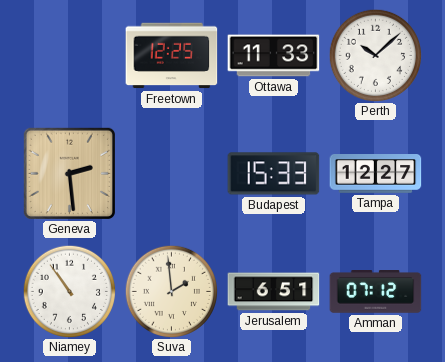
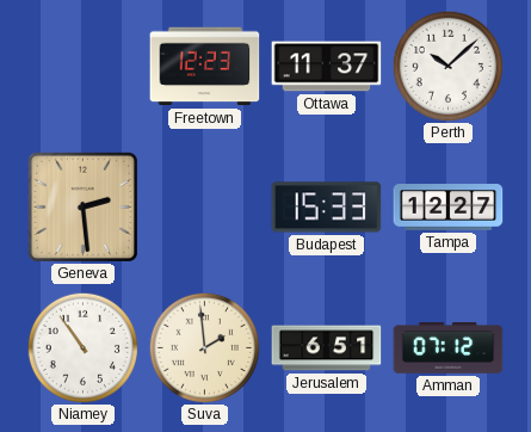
Freetown: 12:25 -> 12:23 (205, 67)
Ottawa: 11:33 -> 11:37 (327, 67)
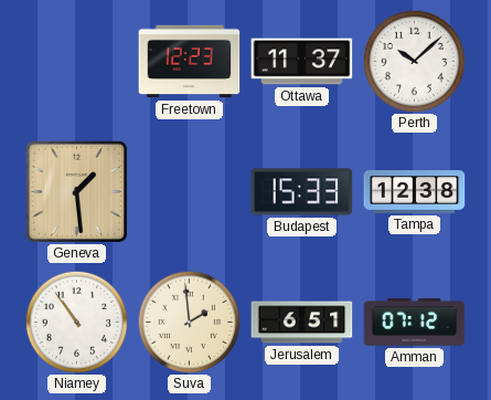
Geneva: 2:29 -> 1:29 (76, 191)
Tampa: 12:27 -> 12:38 (415, 192)
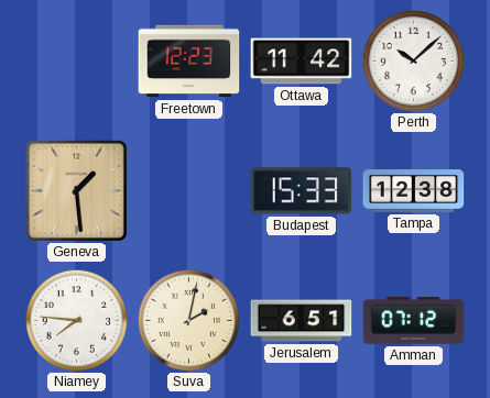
Ottawa: 11:37 -> 11:42 (302, 62)
Niamey: 10:54 -> 7:46 (76, 320)
Suva: 1:59 -> 2:02 (188, 320)
